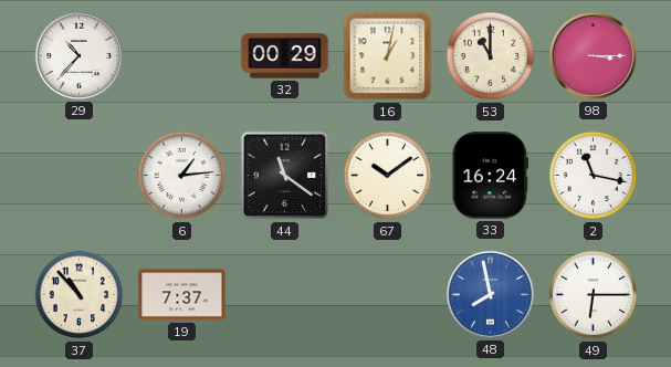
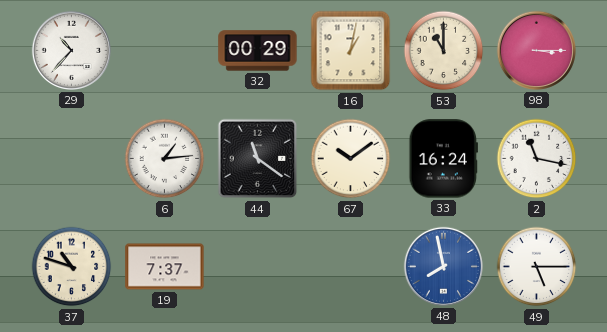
37: 10:53 -> 10:48 (72, 267)
49: 6:15 -> 5:15 (537, 267)
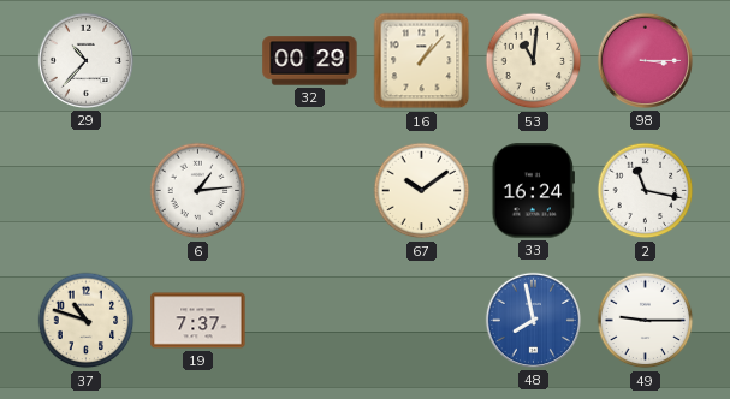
16: 1:02 -> 1:07 (422, 61)
53: 11:00 -> 11:01 (534, 61)
44: 11:21 -> none (258, 159)
49: 5:15 -> 9:15 (646, 321)
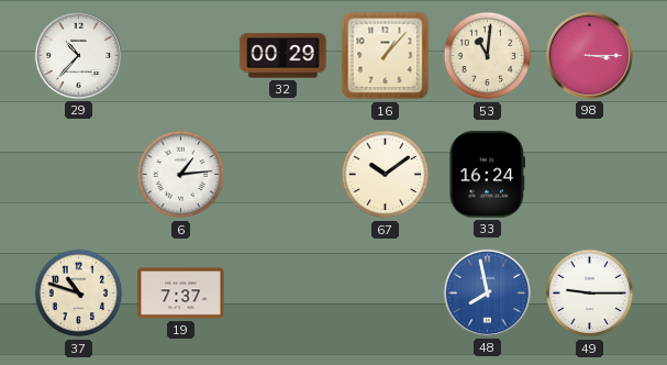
2: 11:17 -> none (646, 191)
